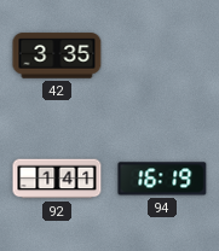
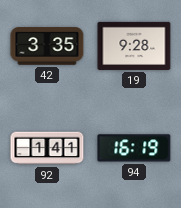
19: none -> 9:28 (134, 46)
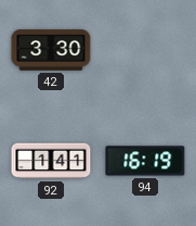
42: 3:35 -> 3:30 (51, 50)
19: 9:28 -> none (134, 46)
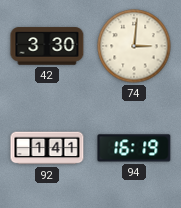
74: none -> 3:01 (134, 46)
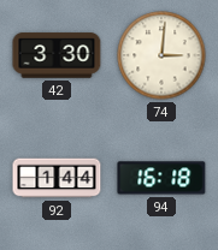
92: 1:41 -> 1:44 (57, 178)
94: 16:19 -> 16:18 (161, 178)
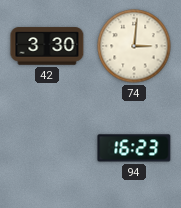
92: 1:44 -> none (57, 178)
94: 16:18 -> 16:23 (134, 148)
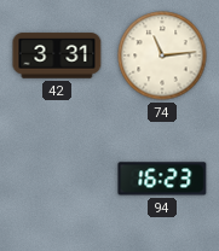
42: 3:30 -> 3:31 (57, 56)
74: 3:01 -> 11:14 (162, 56)
